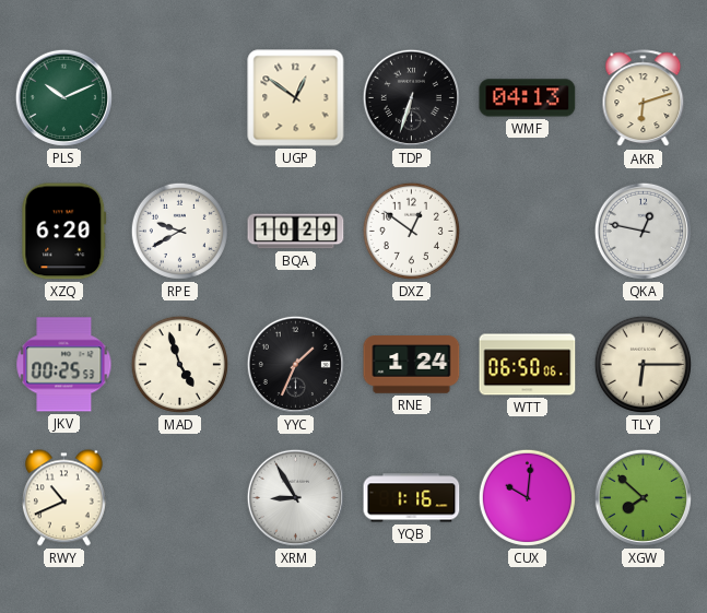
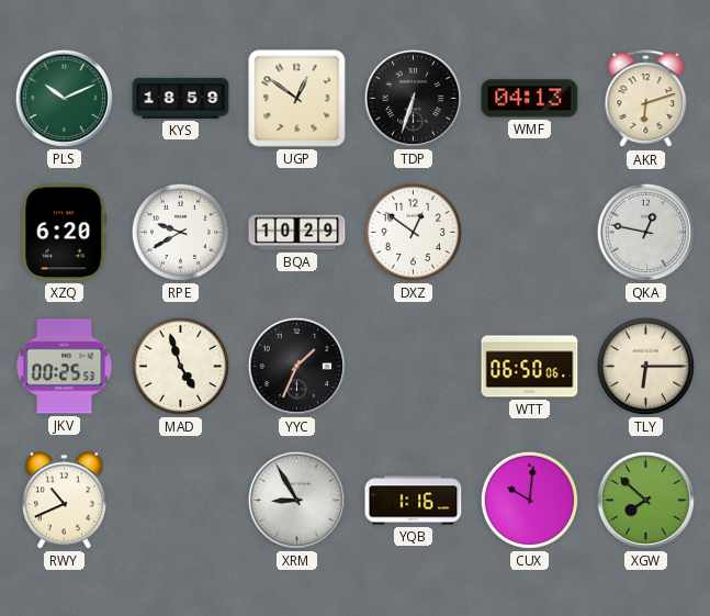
KYS: none -> 18:59 (181, 98)
RNE: 1:24 -> none (412, 365)
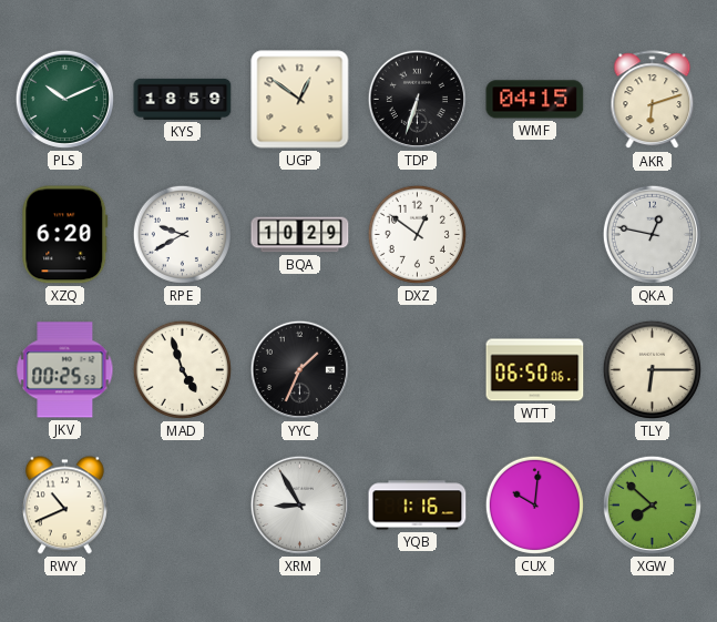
WMF: 04:13 -> 04:15 (535, 100)
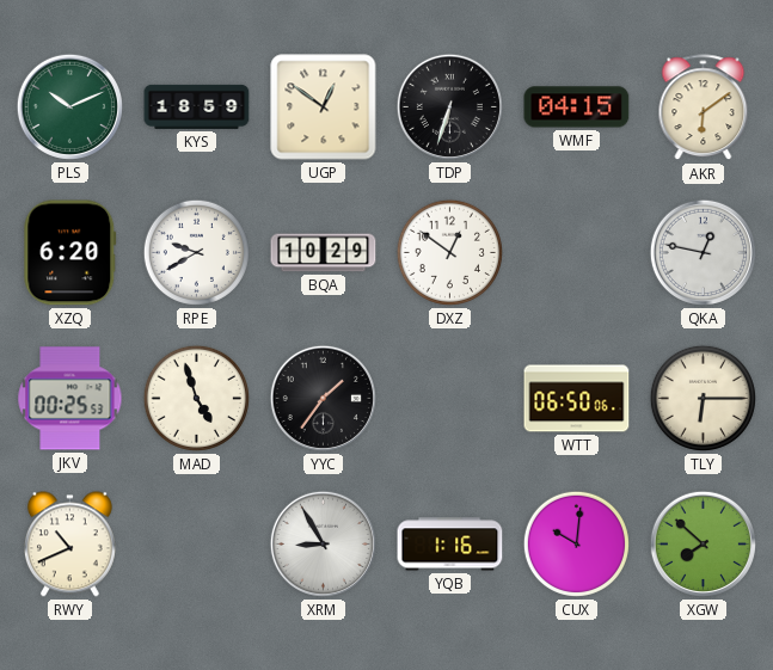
AKR: 6:12 -> 6:09 (704, 107)
YYC: 1:34 -> 1:36 (323, 398)
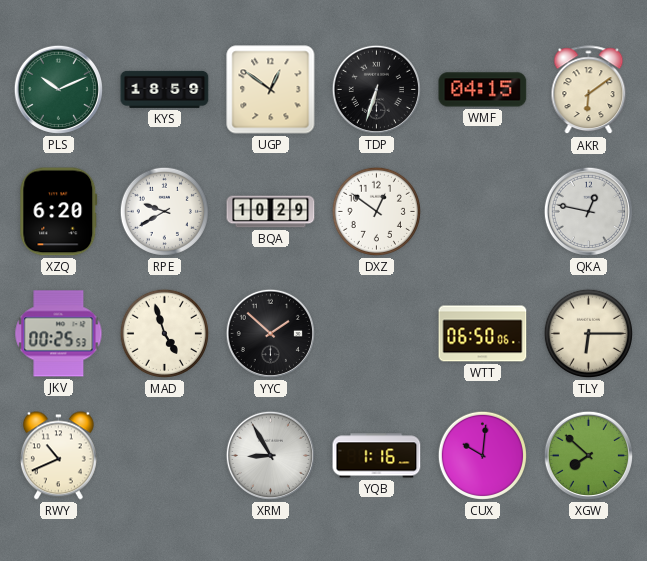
YYC: 1:36 -> 1:52 (270, 333)
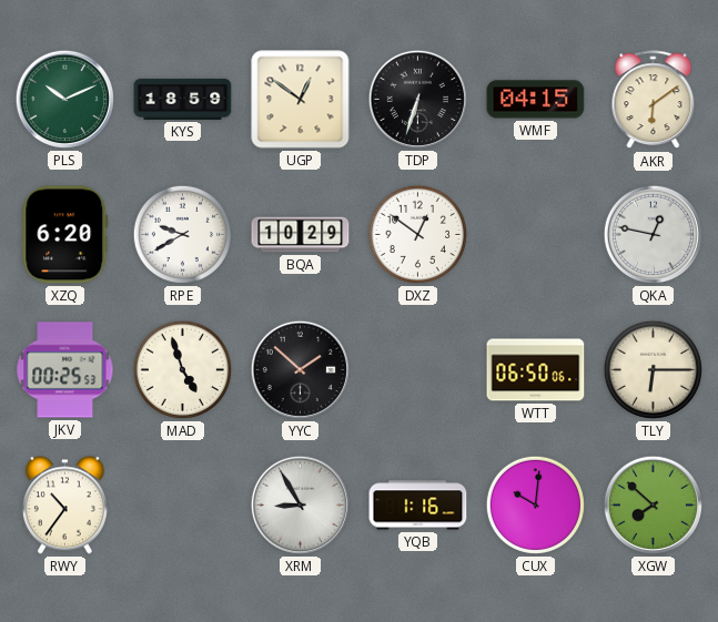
RWY: 10:41 -> 10:36 (64, 506)
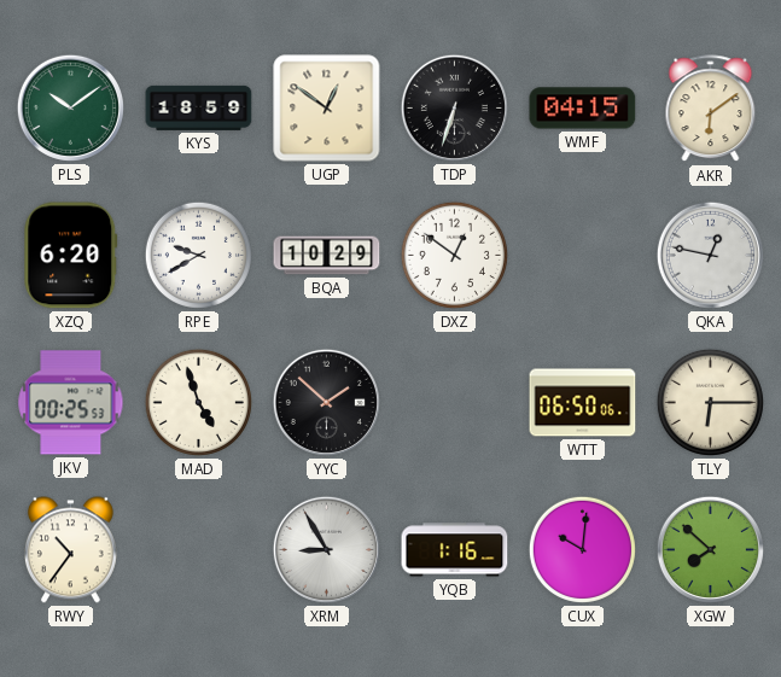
PLS: 10:11 -> 10:09 (70, 107)
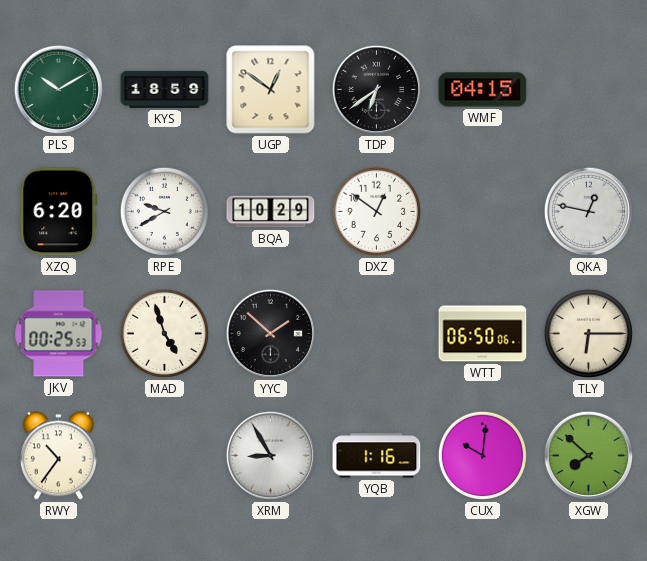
PLS: 10:09 -> 10:10 (58, 89)
TDP: 6:33 -> 6:39 (376, 89)
AKR: 6:09 -> none (711, 109)
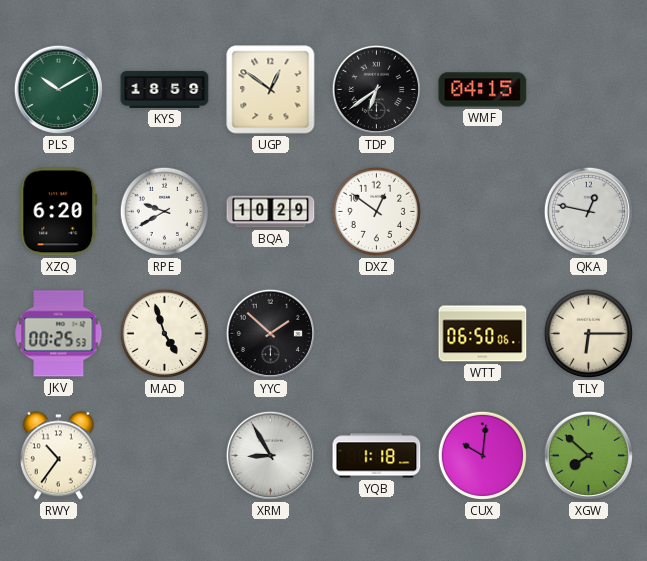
YQB: 1:16 -> 1:18 (377, 456)
